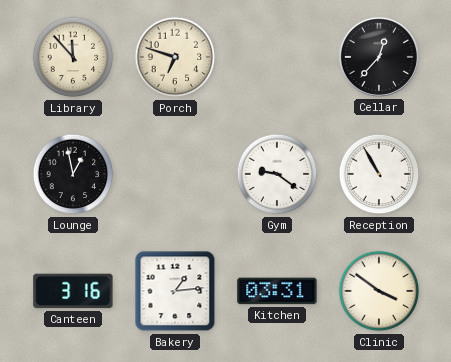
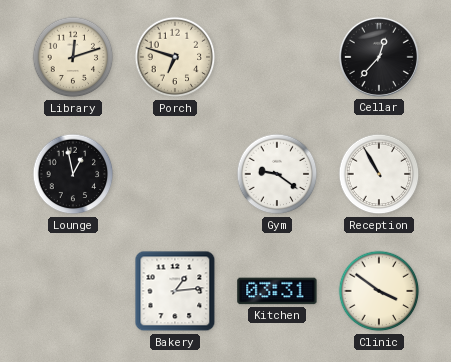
Library: 11:53 -> 12:12 (73, 57)
Canteen: 3:16 -> none (73, 291)
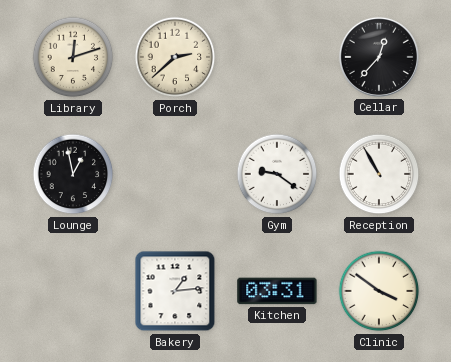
Porch: 6:48 -> 2:38 (175, 57)
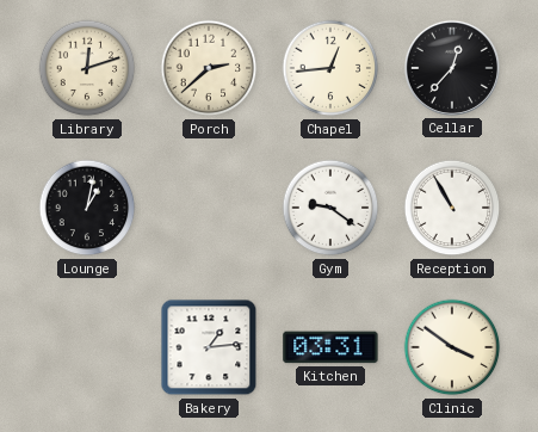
Chapel: none -> 12:44 (330, 68)
Lounge: 12:58 -> 1:02 (87, 208)
